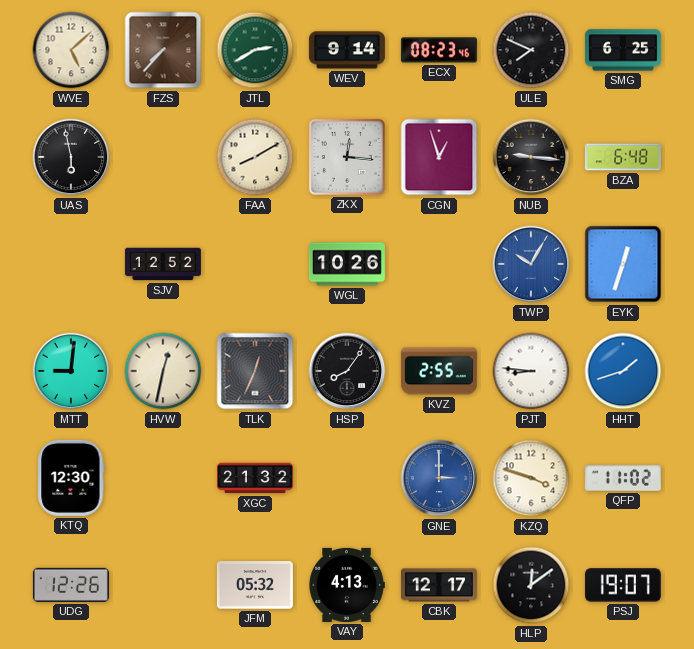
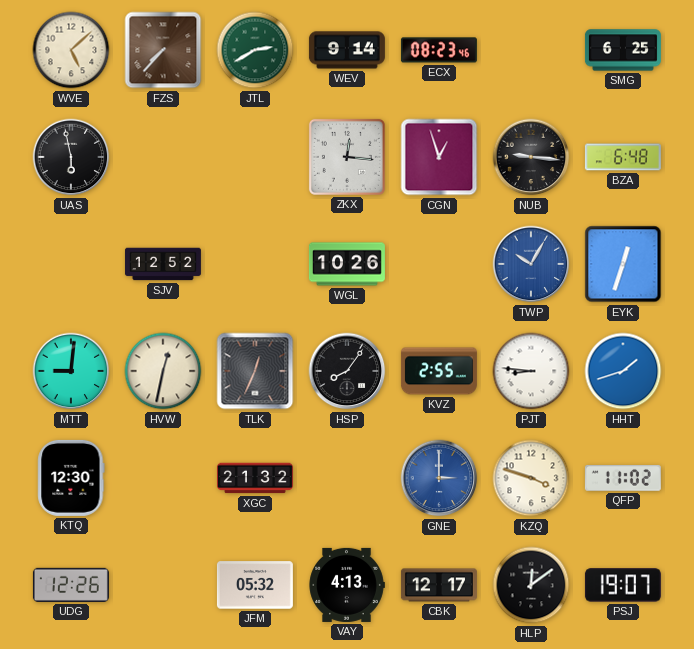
ULE: 7:49 -> none (531, 50)
FAA: 8:10 -> none (255, 157)
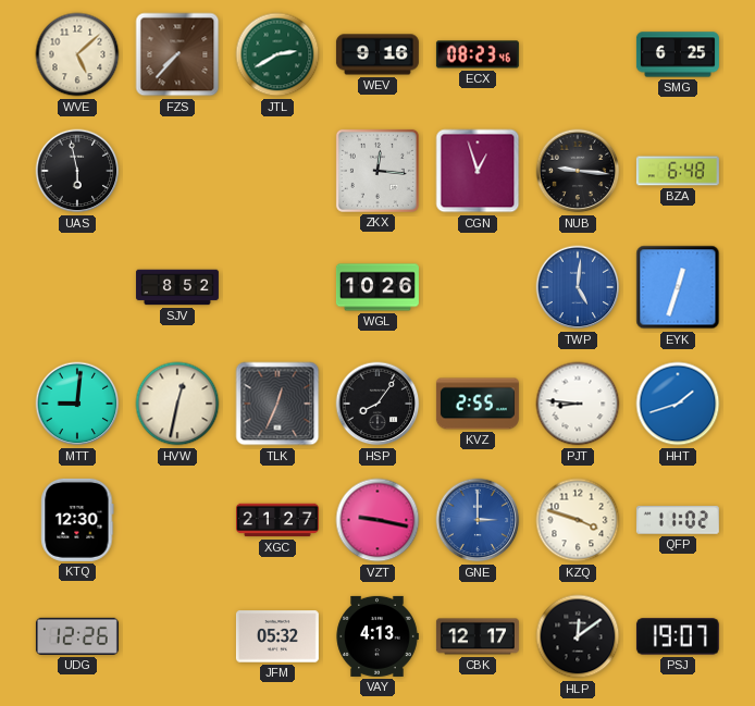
WEV: 9:14 -> 9:16 (378, 54)
SJV: 12:52 -> 8:52 (177, 287)
TWP: 10:05 -> 5:01 (578, 287)
XGC: 21:32 -> 21:27 (277, 520)
VZT: none -> 9:17 (378, 520)
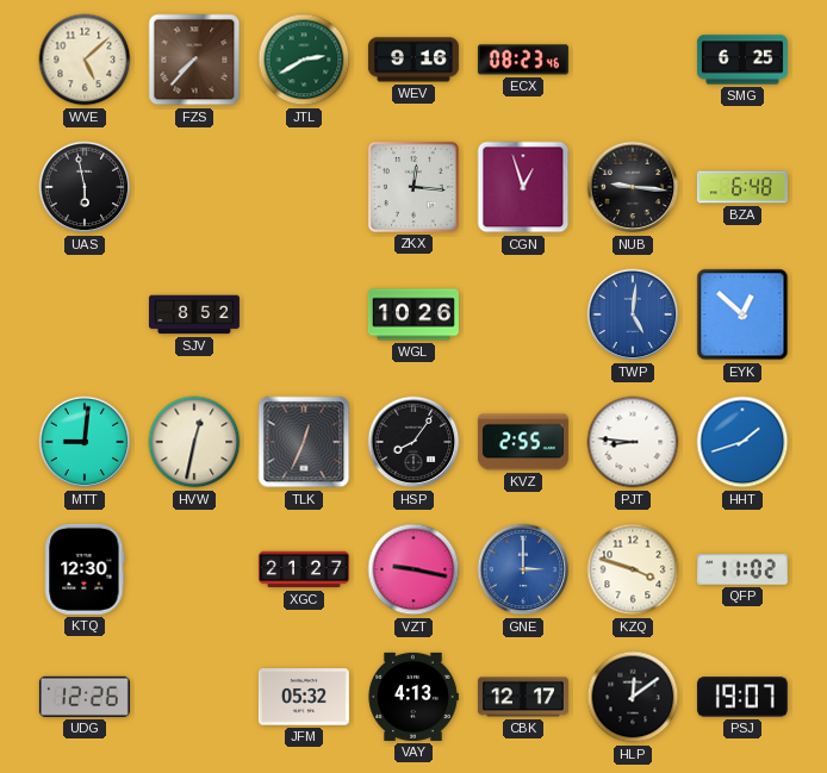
EYK: 12:33 -> 12:52 (742, 314)
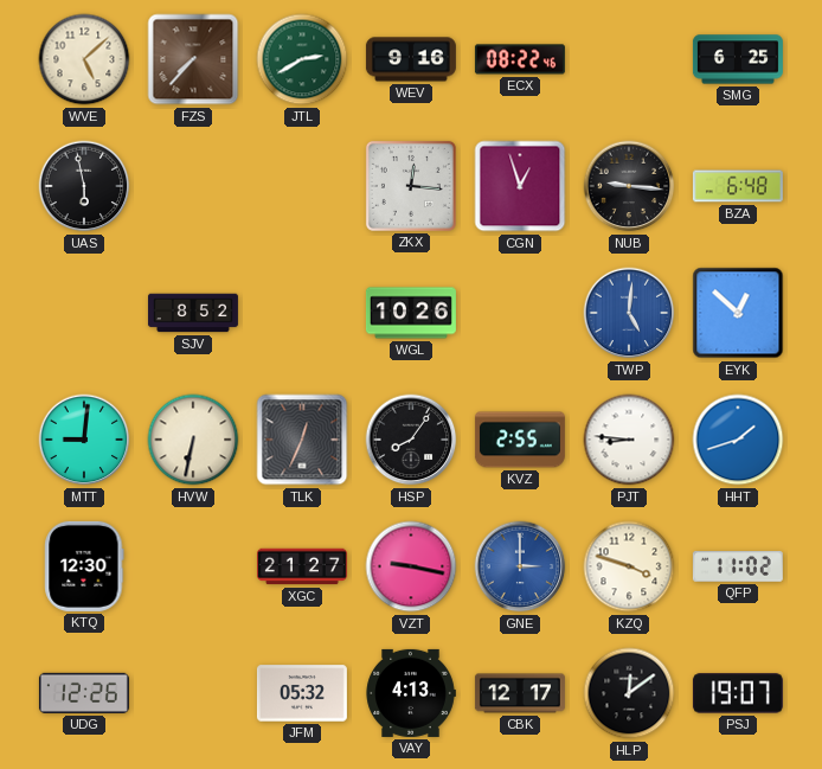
ECX: 08:23 -> 08:22 (520, 59)
HVW: 12:32 -> 6:32 (193, 440)
